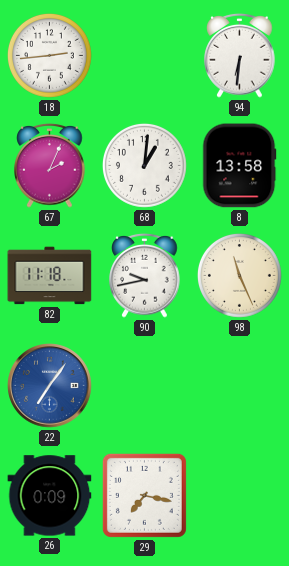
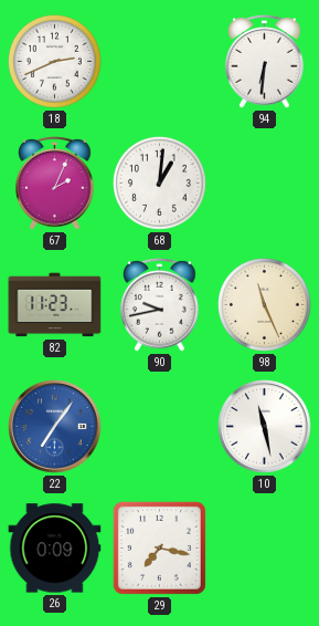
18: 2:44 -> 2:41 (54, 61)
8: 13:58 -> none (240, 166)
82: 11:18 -> 11:23 (55, 305)
10: none -> 11:28 (265, 427)
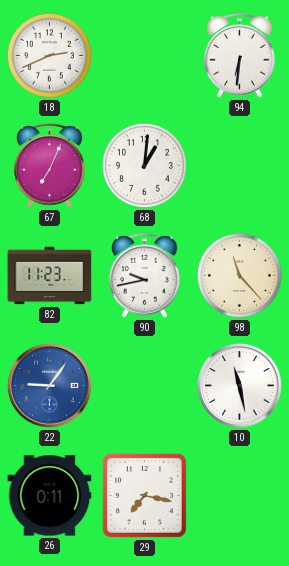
67: 2:04 -> 7:04 (50, 166)
98: 11:26 -> 11:23 (239, 275)
22: 7:06 -> 9:06 (50, 386)
26: 0:09 -> 0:11 (50, 496)
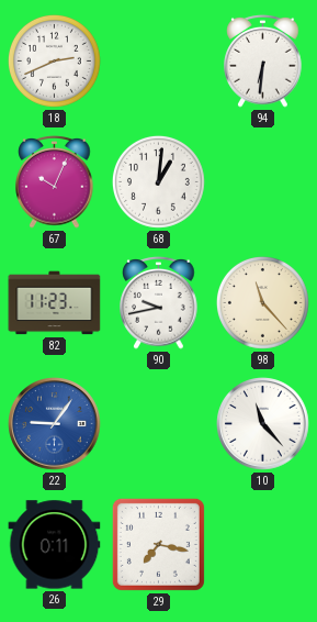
67: 7:04 -> 10:04 (55, 182)
10: 11:28 -> 11:23 (263, 424)
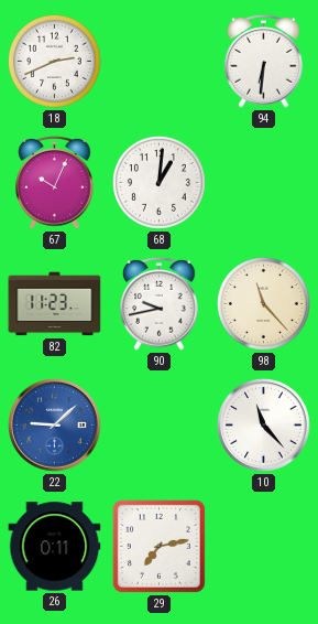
22: 9:06 -> 9:08 (55, 426)
29: 7:17 -> 7:13 (158, 546)
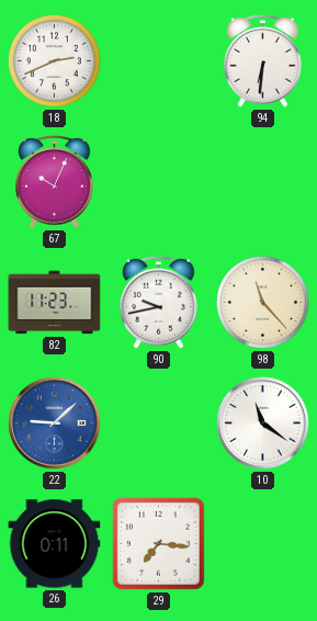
68: 1:01 -> none (158, 182)
10: 11:23 -> 11:21 (263, 424)
29: 7:13 -> 7:16 (158, 543)
